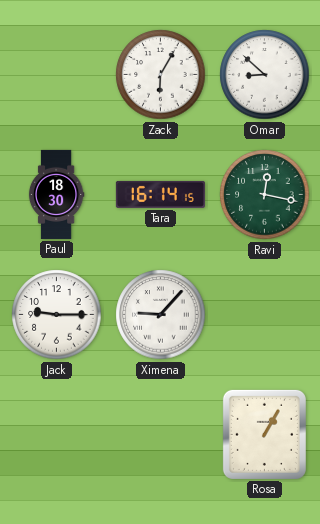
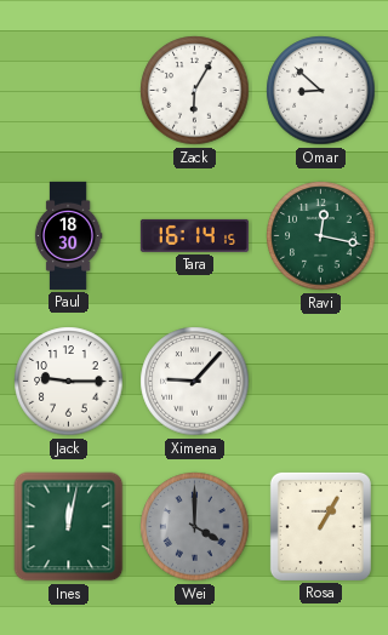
Ines: none -> 12:02 (69, 527)
Wei: none -> 4:00 (195, 527)
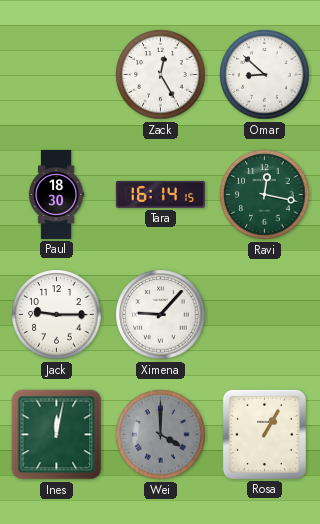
Zack: 6:05 -> 12:25 (161, 75)
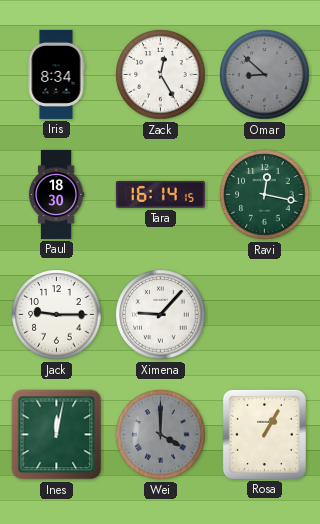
Iris: none -> 8:34 (56, 74)
Omar dial: white -> grey (265, 75)
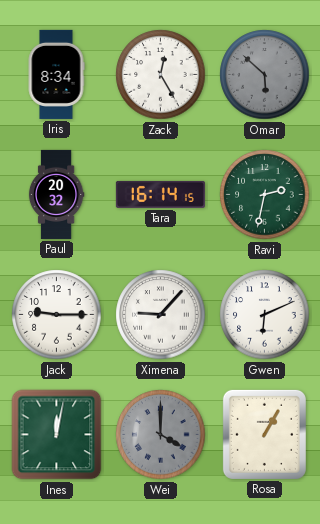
Omar: 8:52 -> 5:52 (265, 75)
Paul: 18:30 -> 20:32 (56, 194)
Ravi: 12:17 -> 2:32 (265, 195)
Gwen: none -> 6:11 (265, 315)
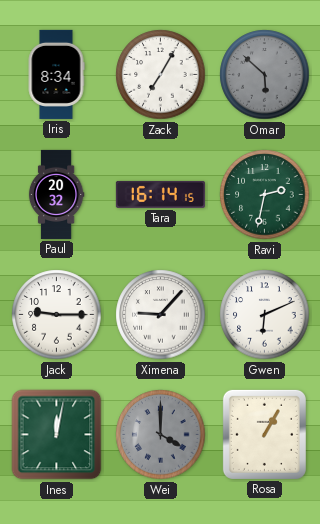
Zack: 12:25 -> 7:05 (161, 75)
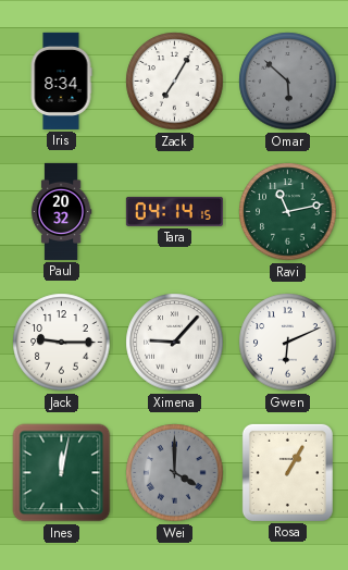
Tara: 16:14 -> 04:14 (174, 211)
Ravi: 2:32 -> 11:13 (288, 212)
